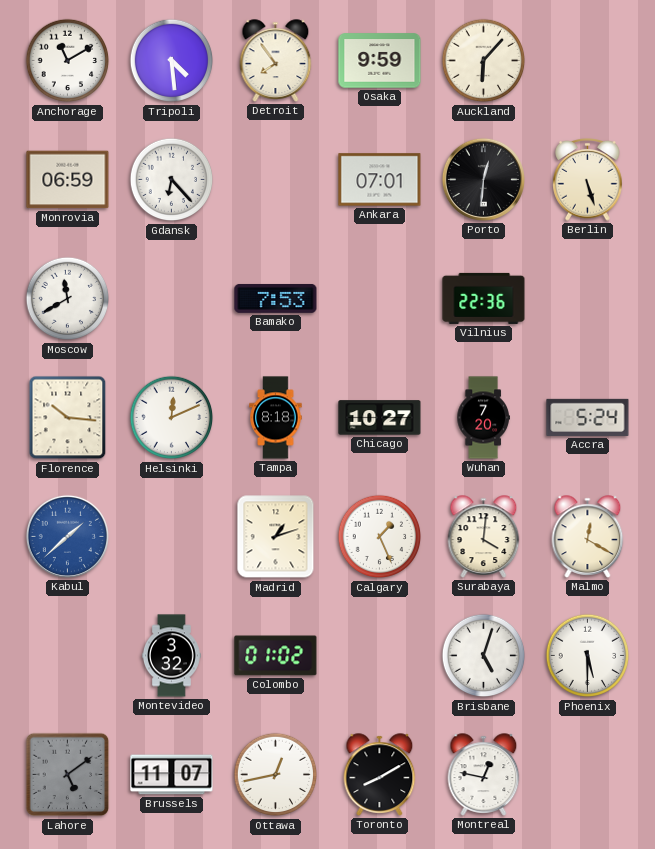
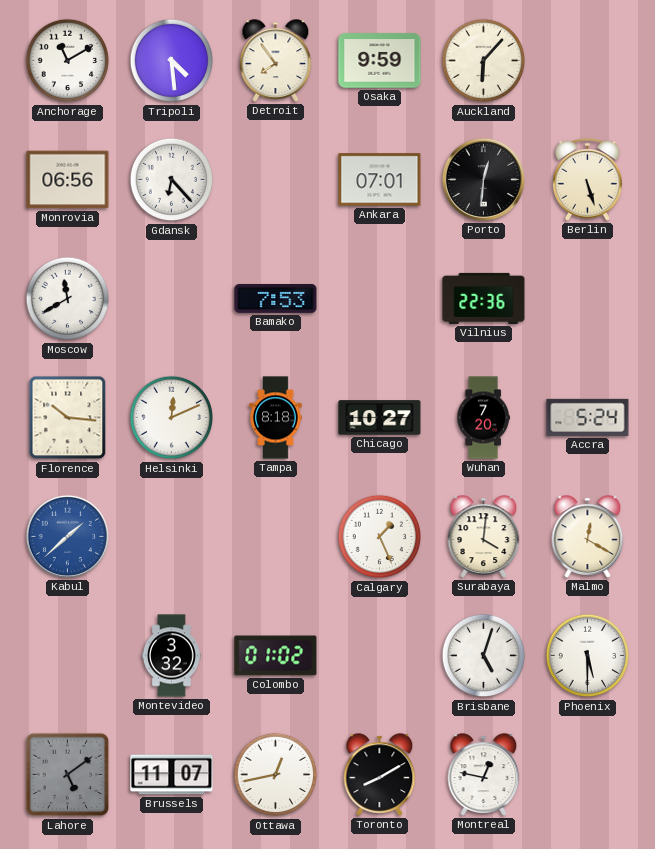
Monrovia: 06:59 -> 06:56 (68, 180)
Madrid: 1:12 -> none (276, 537)
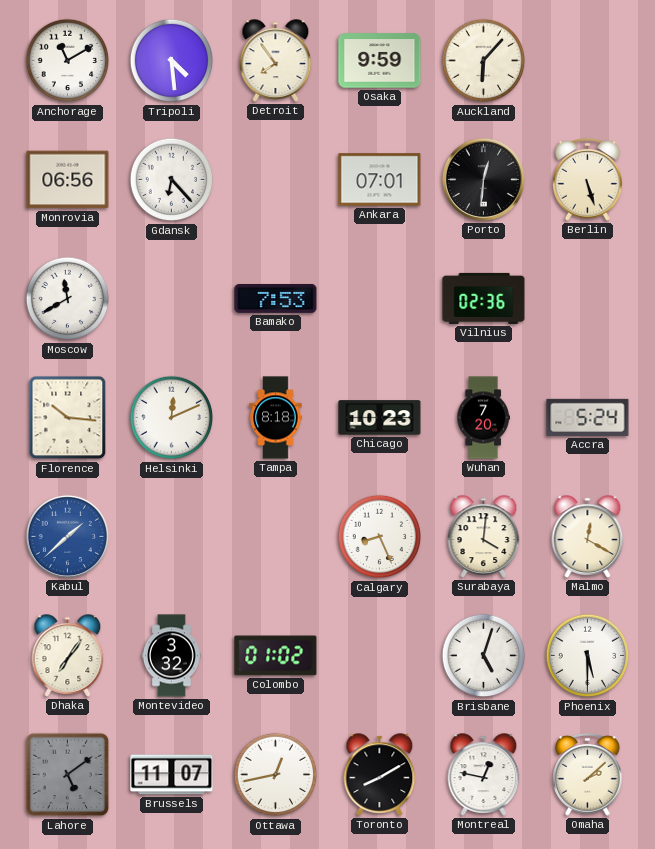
Vilnius: 22:36 -> 02:36 (484, 298)
Chicago: 10:27 -> 10:23 (380, 418)
Calgary: 1:26 -> 8:26 (380, 537)
Dhaka: none -> 7:06 (68, 656)
Omaha: none -> 2:08 (588, 775)
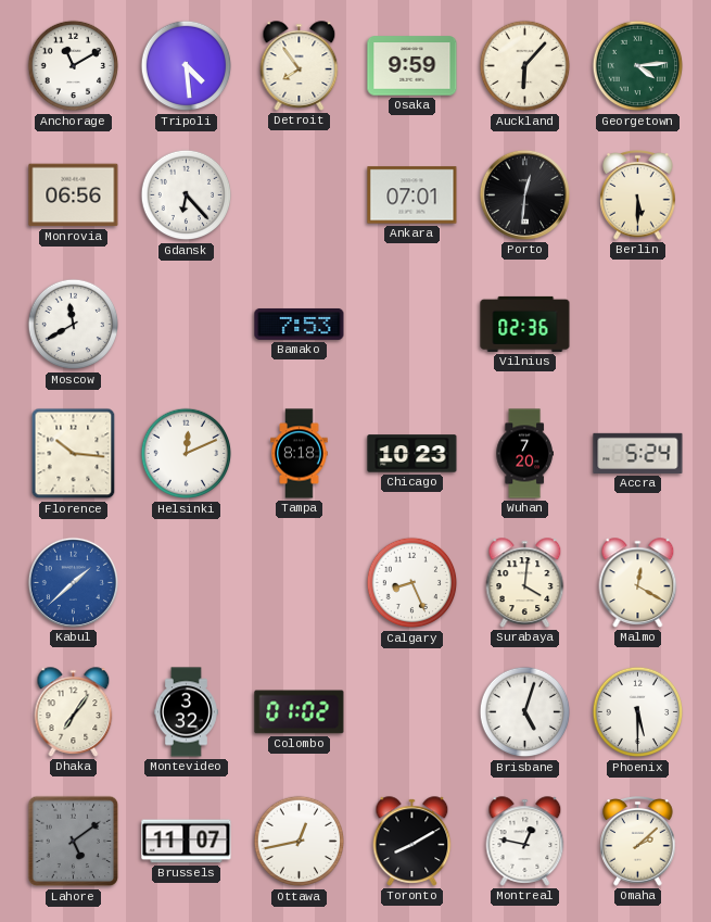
Georgetown: none -> 4:14 (638, 66)
Berlin: 5:27 -> 5:30 (638, 195)
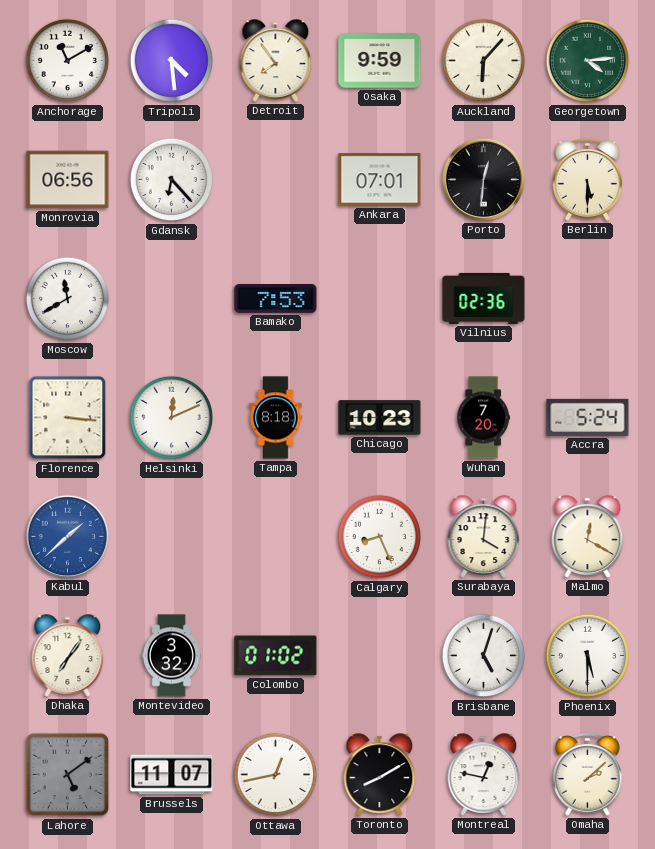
Florence: 10:16 -> 3:16 (68, 418)
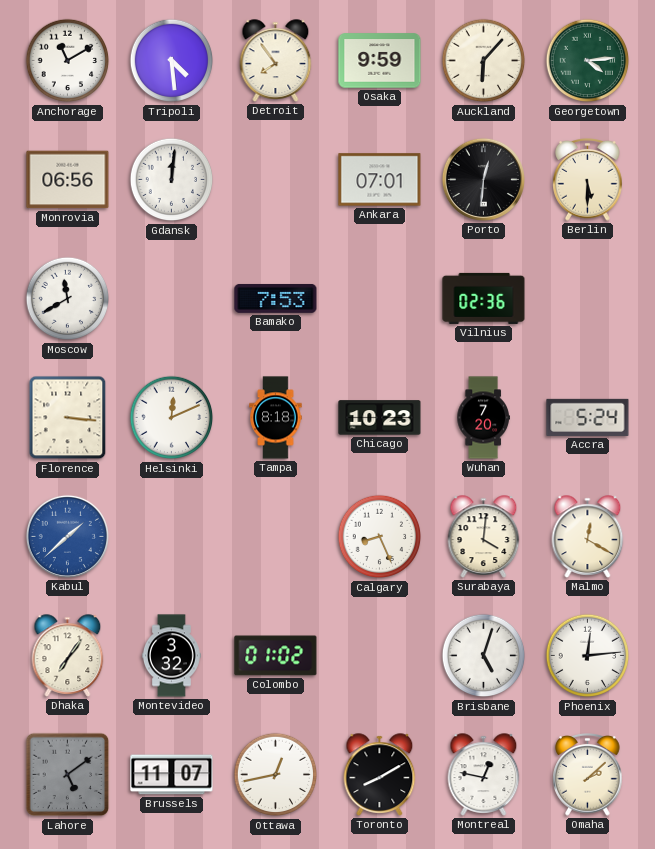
Gdansk: 6:23 -> 12:01 (172, 180)
Phoenix: 5:30 -> 12:14 (588, 656)
